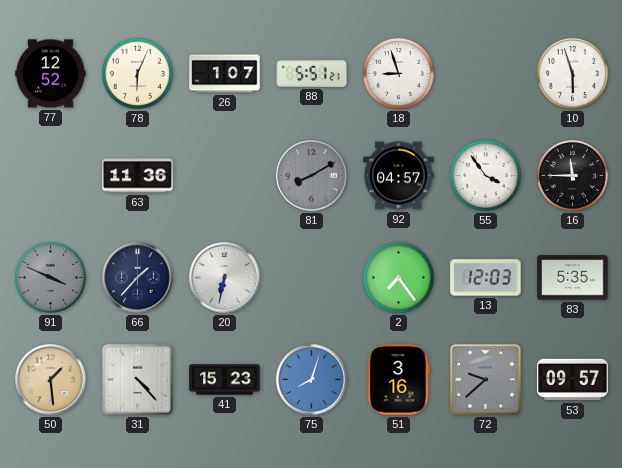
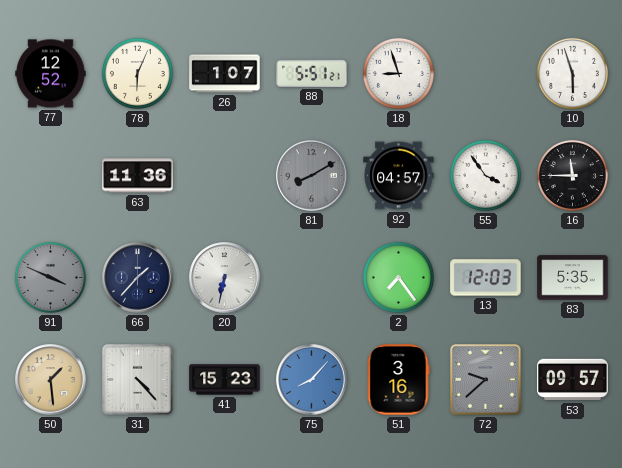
75: 8:03 -> 8:07 (312, 380)
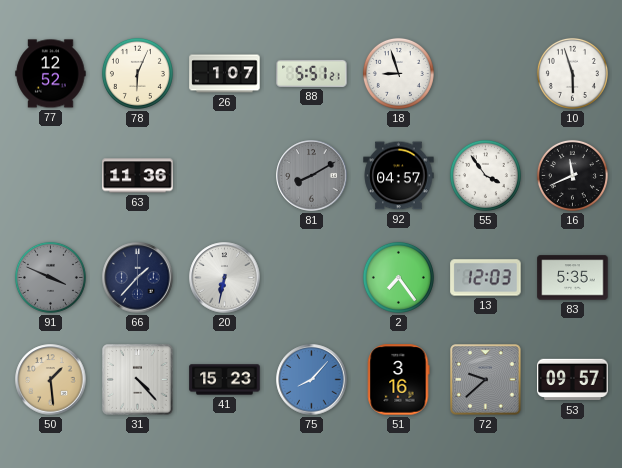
16: 11:45 -> 11:41 (572, 175)
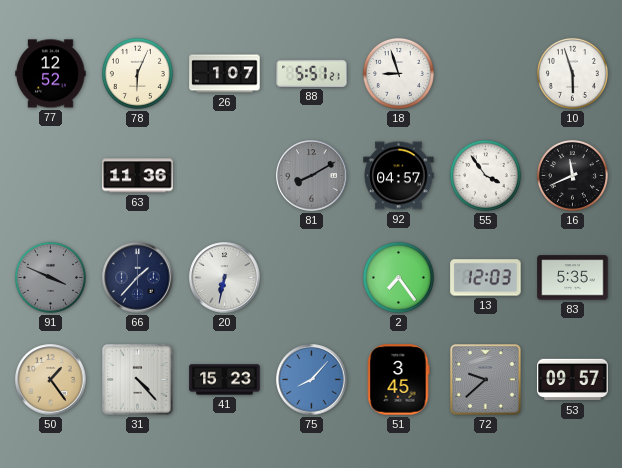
50: 1:29 -> 1:24 (51, 380)
51: 3:16 -> 3:45 (398, 380)
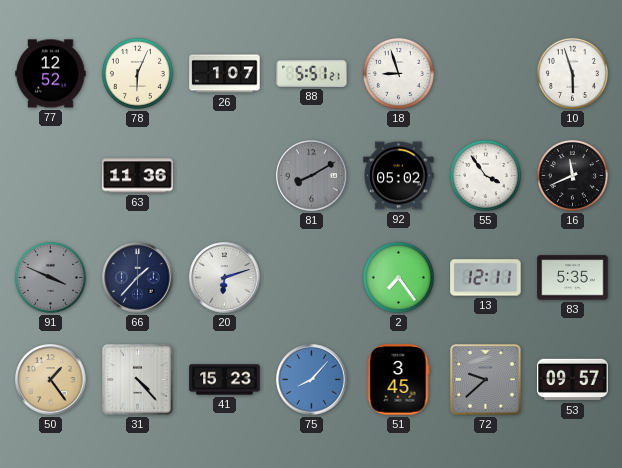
92: 04:57 -> 05:02 (399, 176)
20: 6:32 -> 6:12 (225, 278)
13: 12:03 -> 12:11 (486, 278)
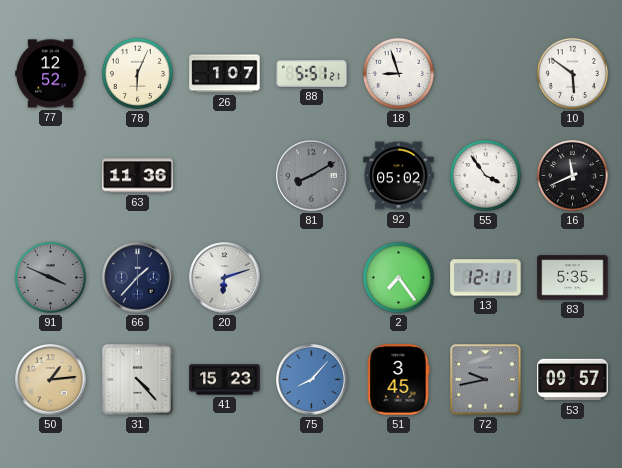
10: 5:57 -> 5:51 (572, 73)
50: 1:24 -> 1:14 (51, 380)
72: 9:38 -> 9:43 (486, 380)
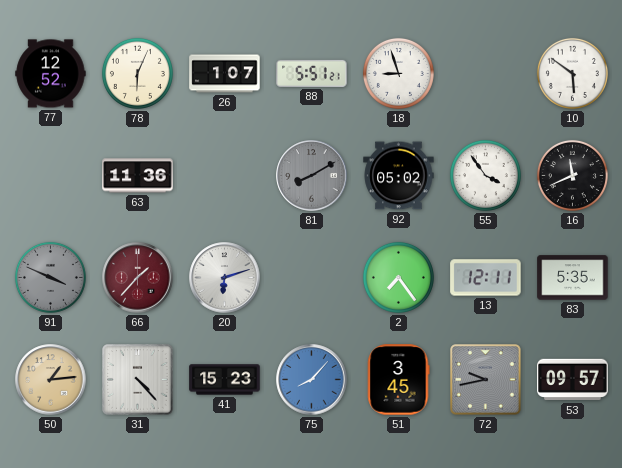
66 dial: navy -> burgundy (138, 278)
